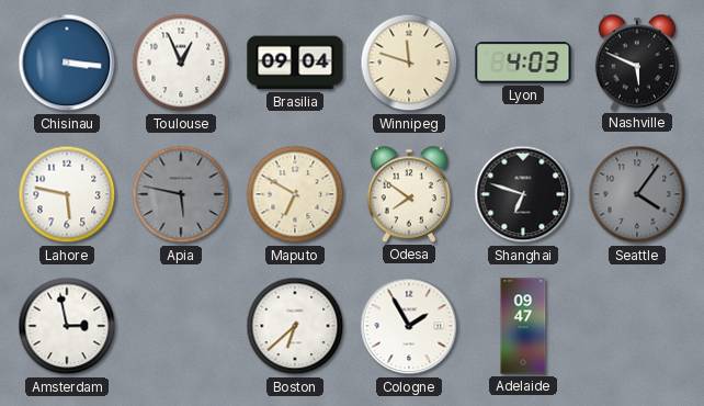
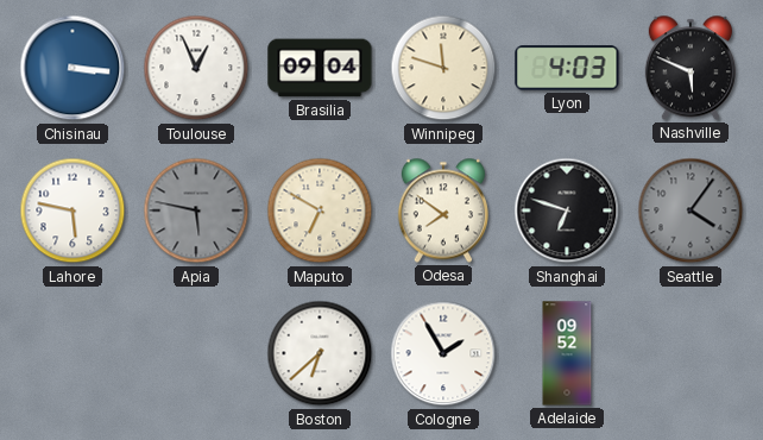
Amsterdam: 2:58 -> none (67, 326)
Adelaide: 09:47 -> 09:52 (567, 353)
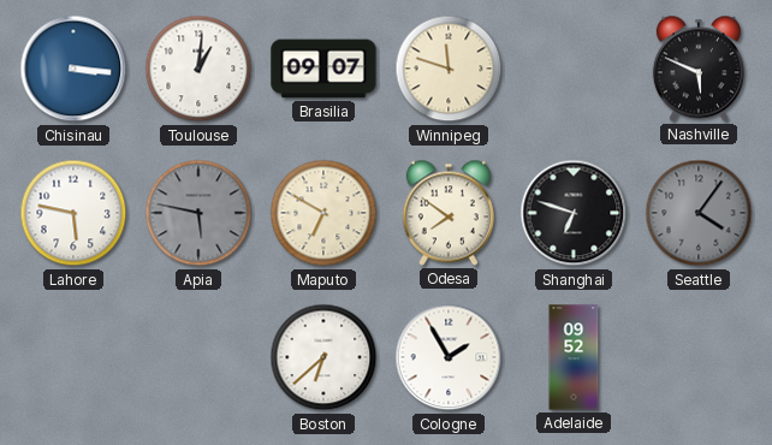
Toulouse: 12:56 -> 1:01 (198, 69)
Brasilia: 09:04 -> 09:07 (323, 69)
Lyon: 4:03 -> none (567, 68)
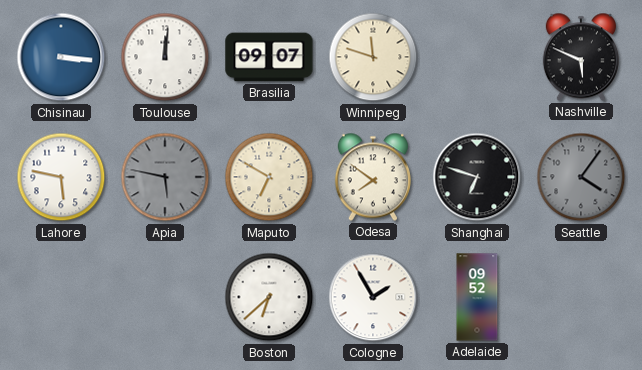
Toulouse: 1:01 -> 12:01 (165, 57)
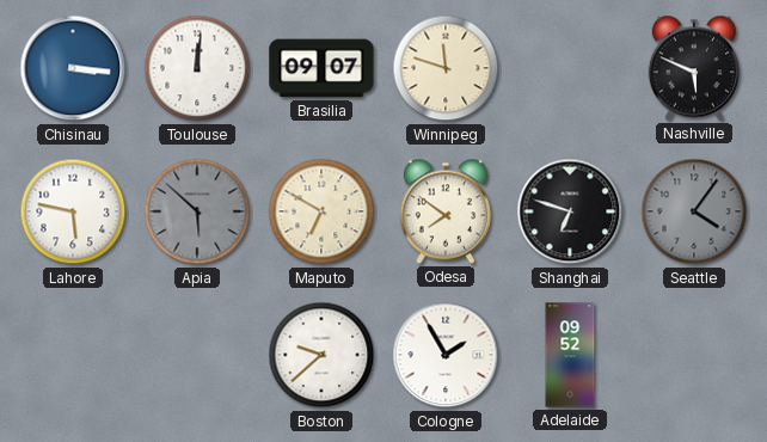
Apia: 5:47 -> 5:52 (197, 211)
Boston: 6:38 -> 9:38 (321, 355)
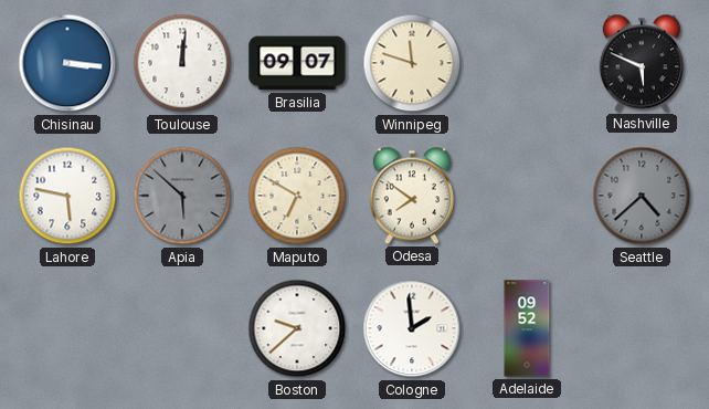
Shanghai: 6:48 -> none (570, 211)
Seattle: 4:06 -> 4:38 (642, 196)
Cologne: 1:55 -> 1:59 (412, 328)
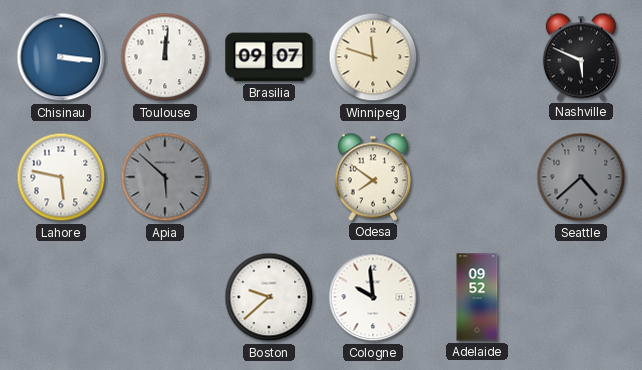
Maputo: 6:50 -> none (297, 196)
Cologne: 1:59 -> 9:59 (373, 297)
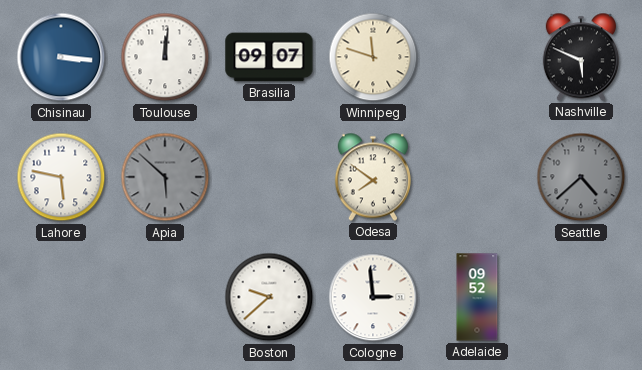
Cologne: 9:59 -> 2:59 (373, 297)
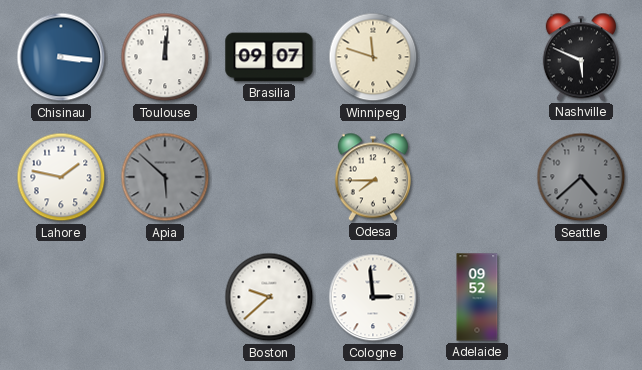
Lahore: 5:47 -> 1:47 (61, 177)
Odesa: 7:51 -> 7:45 (373, 177)
